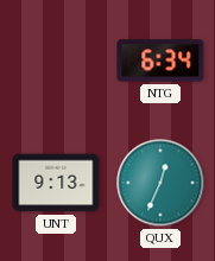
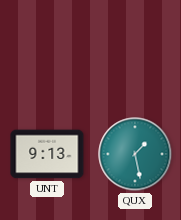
NTG: 6:34 -> none (160, 61)
QUX: 12:34 -> 1:28 (135, 154)
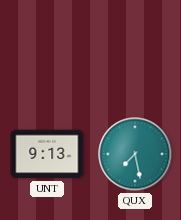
QUX: 1:28 -> 7:28 (135, 154)
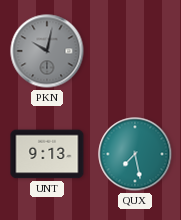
PKN: none -> 10:02 (47, 51)
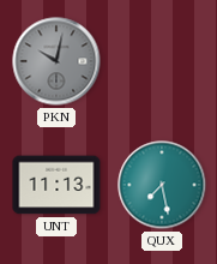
UNT: 9:13 -> 11:13 (56, 185)
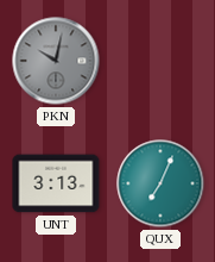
UNT: 11:13 -> 3:13 (56, 183)
QUX: 7:28 -> 7:04 (160, 183)
